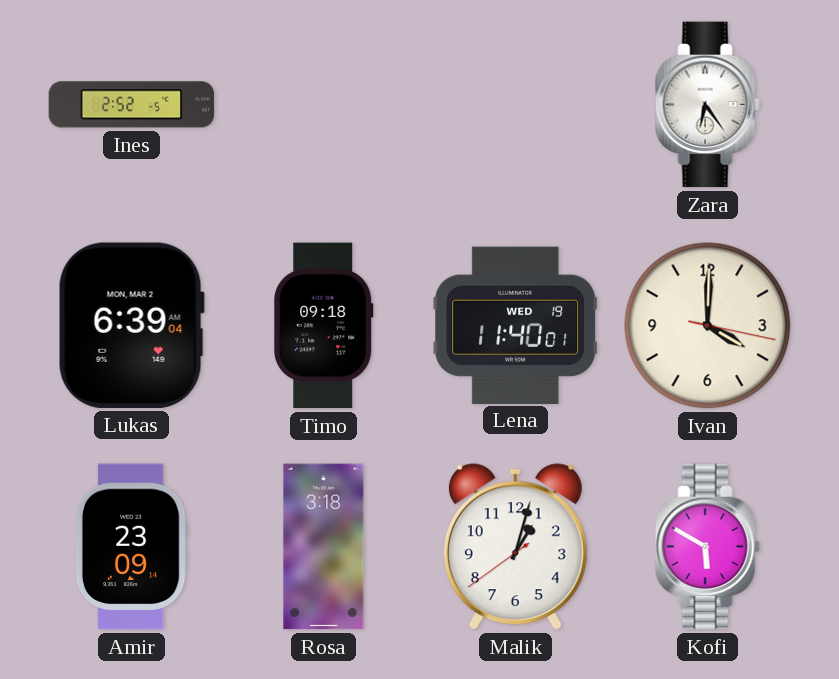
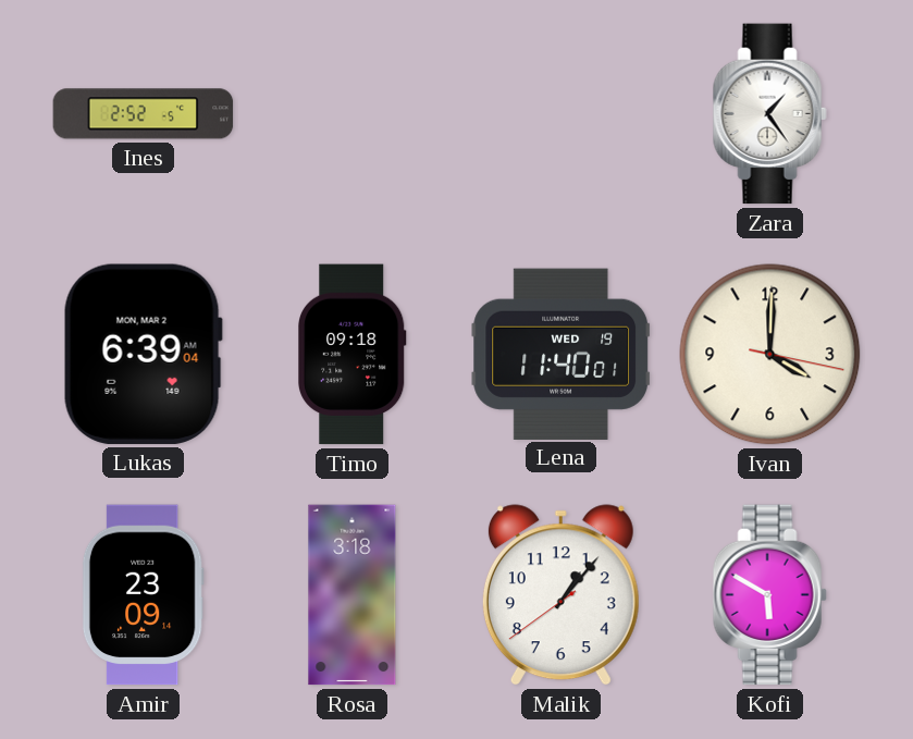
Zara: 6:24 -> 1:24 (769, 114)
Malik: 1:02 -> 1:06 (560, 595)
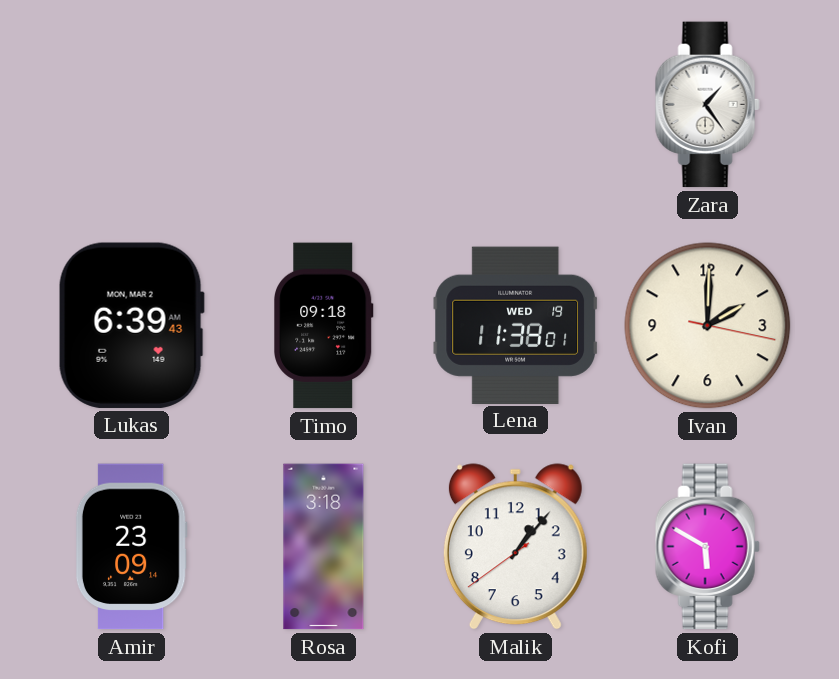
Ines: 2:52 -> none (144, 114)
Lukas: 6:39:04 -> 6:39:43 (131, 325)
Lena: 11:40 -> 11:38 (516, 325)
Ivan: 4:00 -> 2:00 (708, 326)
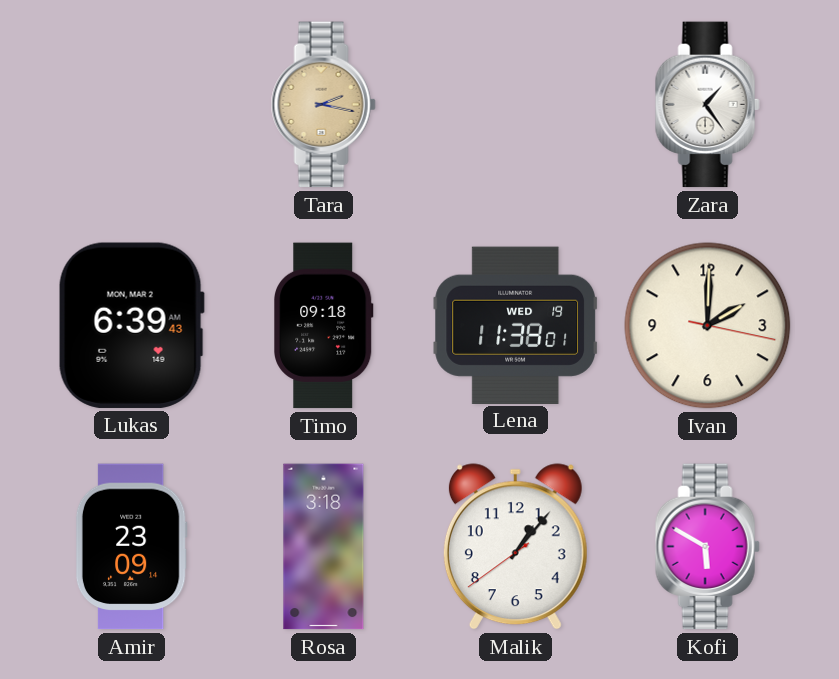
Tara: none -> 2:17 (323, 105)
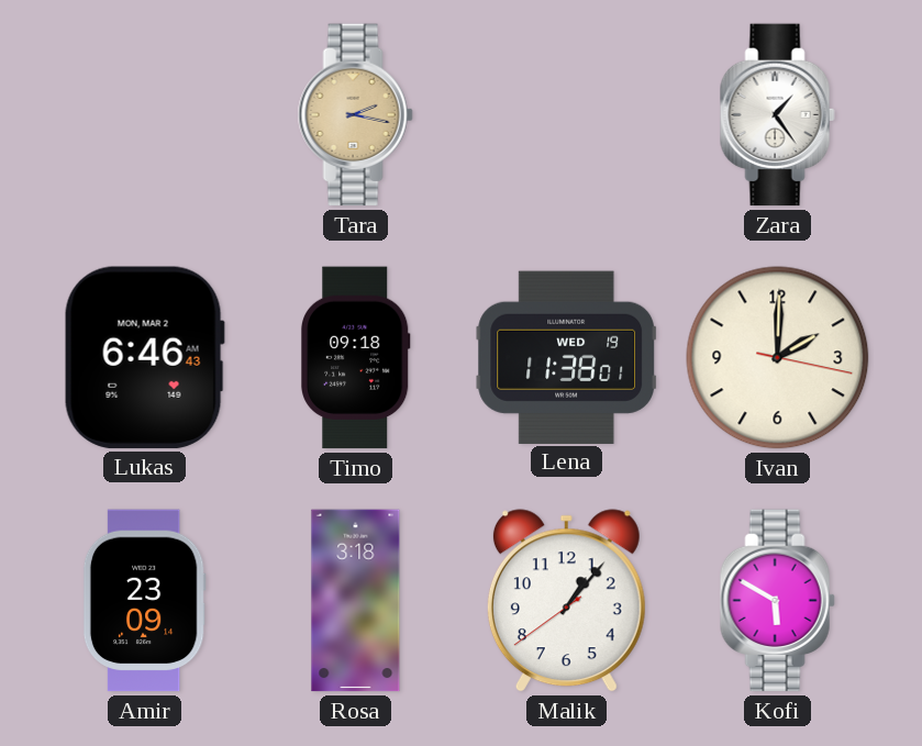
Lukas: 6:39 -> 6:46 (144, 357)
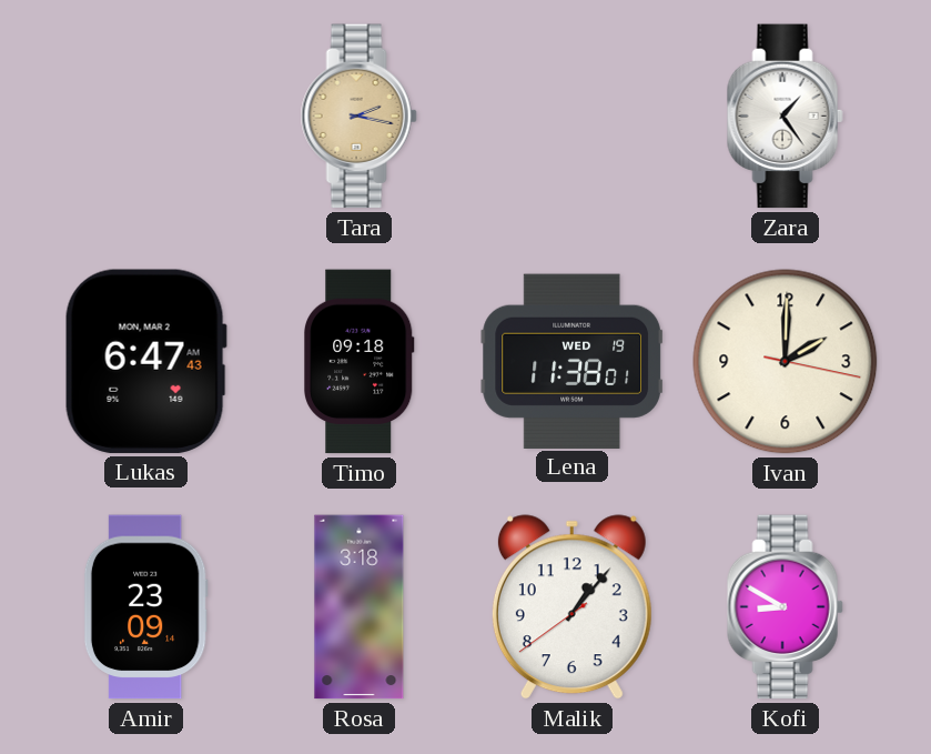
Lukas: 6:46 -> 6:47 (145, 361)
Kofi: 5:50 -> 8:50 (785, 607)
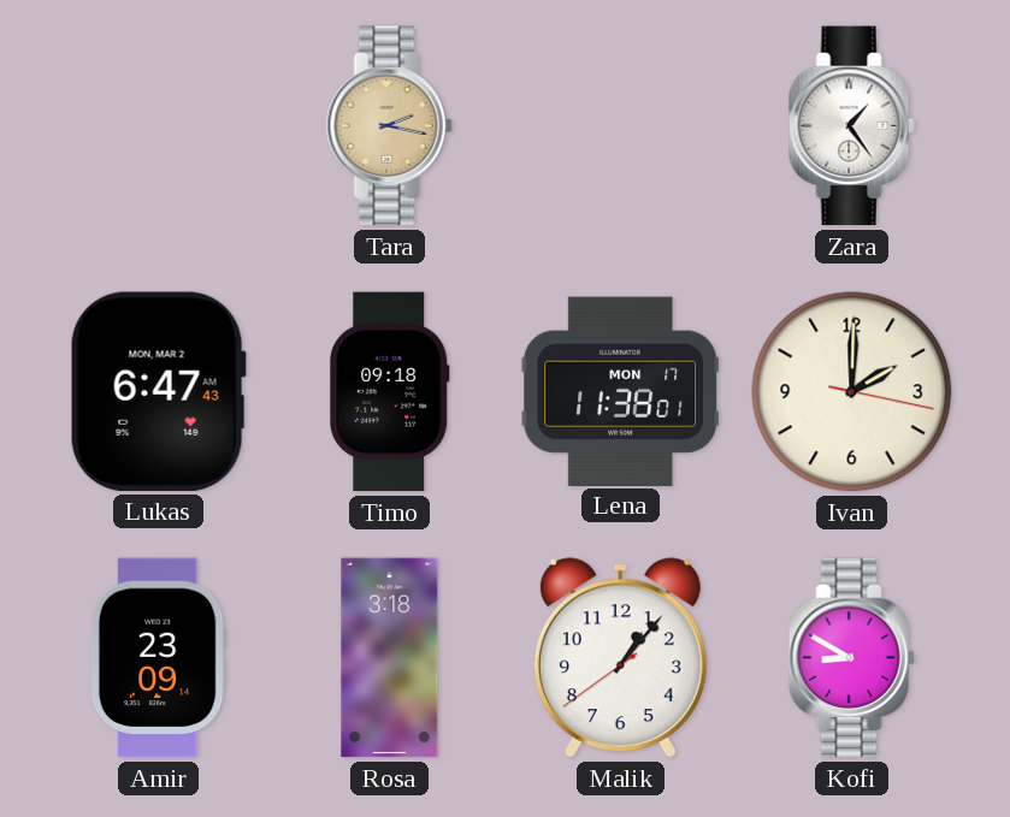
Lena date: WED 19 -> MON 17 (621, 391)
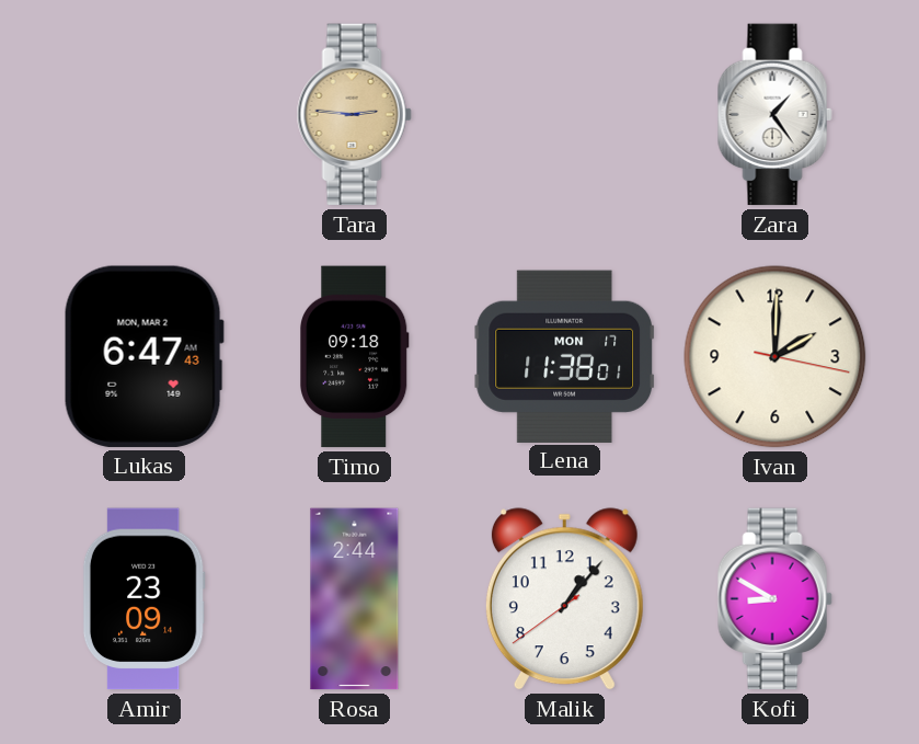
Tara: 2:17 -> 2:46 (354, 115)
Rosa: 3:18 -> 2:44 (355, 599)
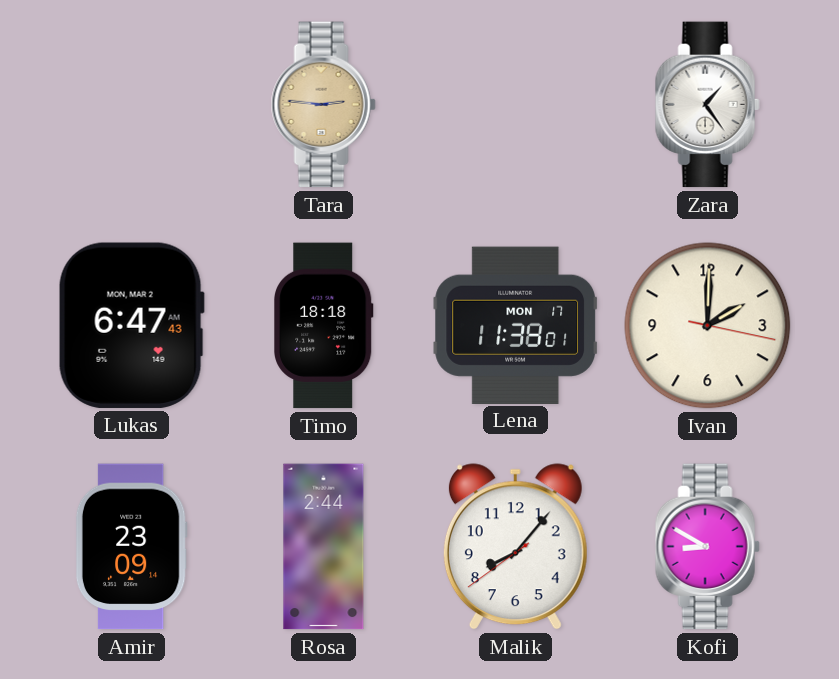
Timo: 09:18 -> 18:18 (324, 326)
Malik: 1:06 -> 8:06 (515, 547)
